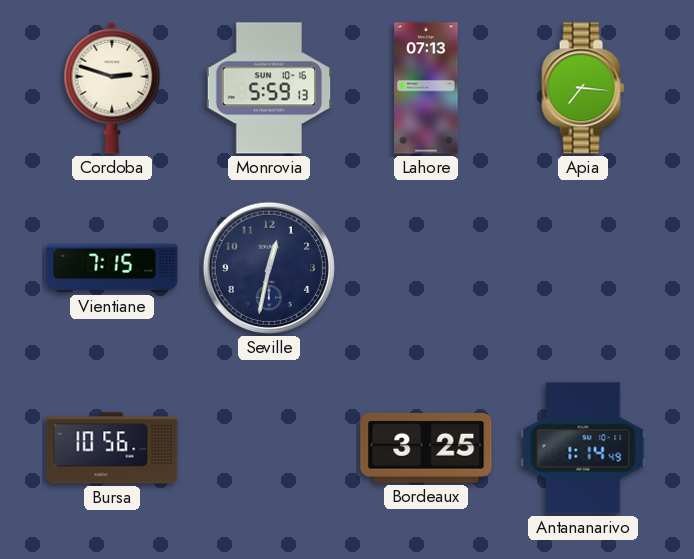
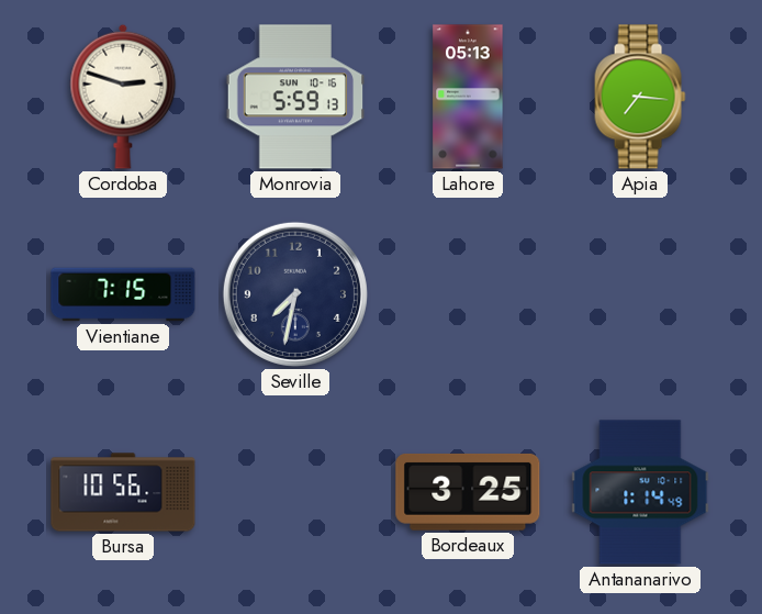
Lahore: 07:13 -> 05:13 (468, 97)
Seville: 12:32 -> 7:32 (295, 294)
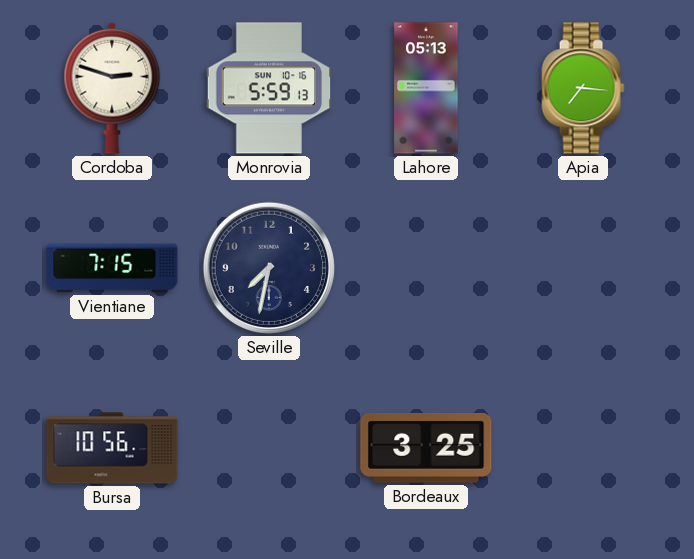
Antananarivo: 1:14 -> none (640, 492)
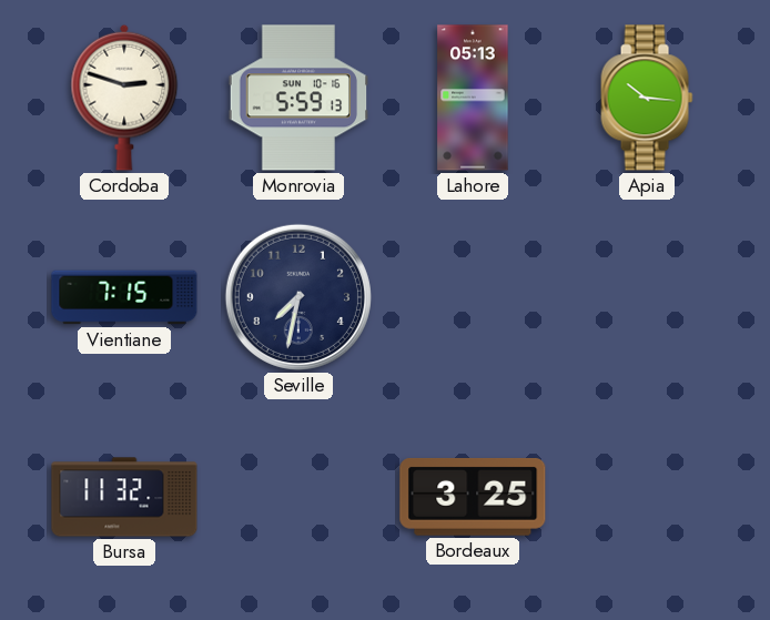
Apia: 7:16 -> 10:16 (647, 98)
Bursa: 10:56 -> 11:32 (124, 497)
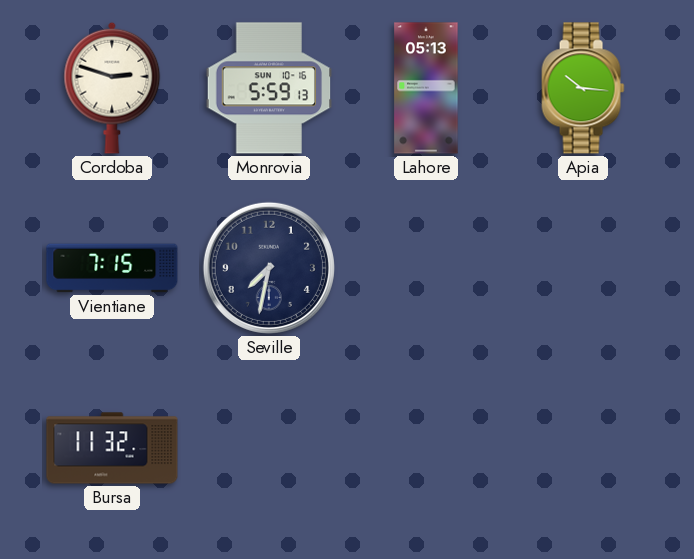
Bordeaux: 3:25 -> none (473, 497)
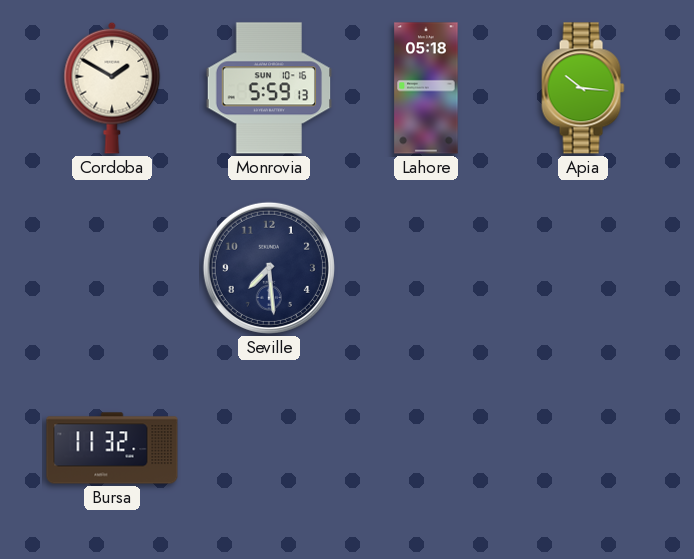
Cordoba: 2:48 -> 1:50 (112, 88)
Lahore: 05:13 -> 05:18 (426, 88)
Vientiane: 7:15 -> none (112, 268)
Seville: 7:32 -> 7:29 (269, 268)
